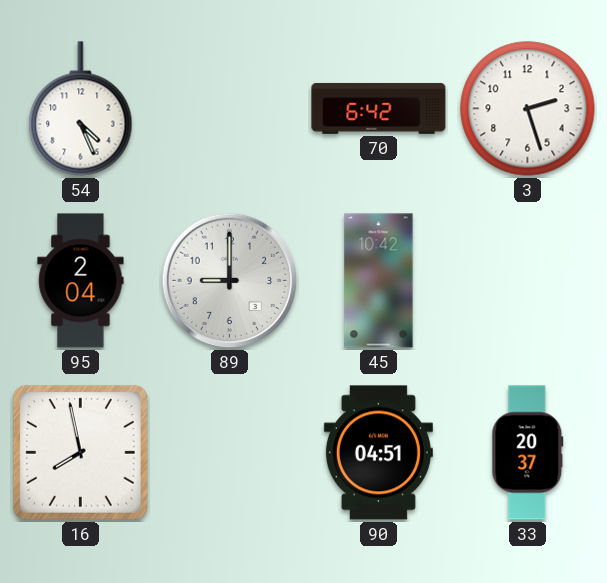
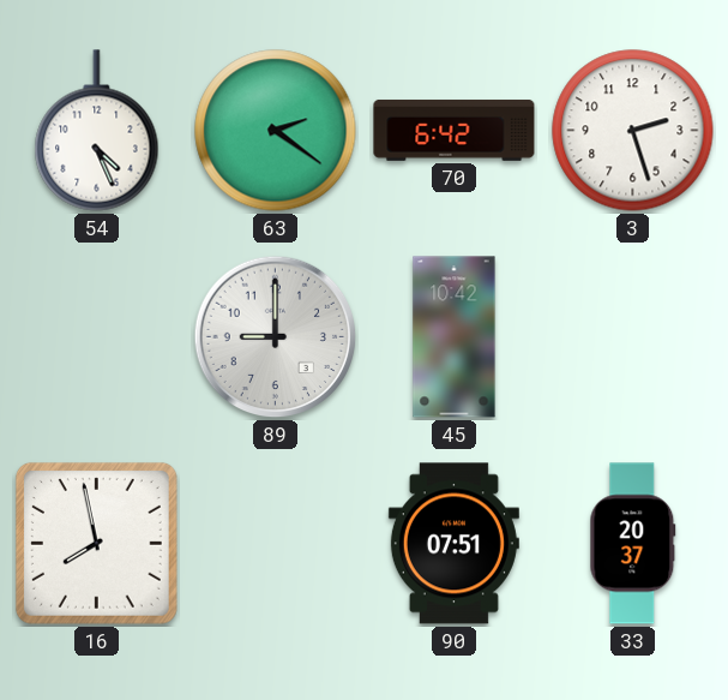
63: none -> 2:21 (276, 131)
95: 2:04 -> none (81, 281)
90: 04:51 -> 07:51 (453, 544)
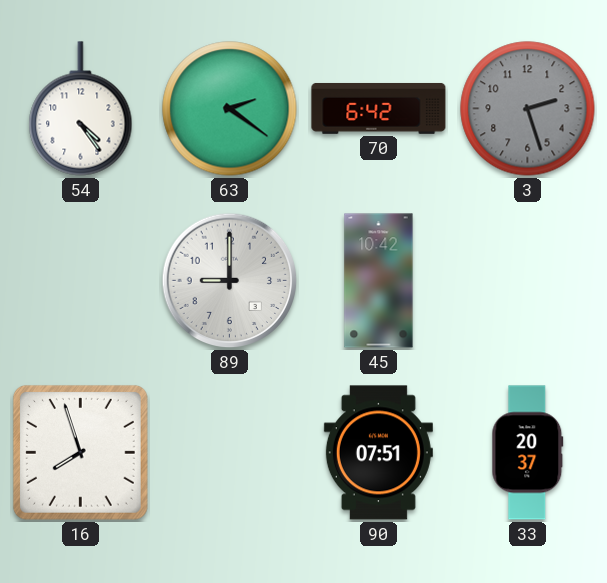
54: 4:26 -> 4:24 (81, 109)
3 dial: white -> grey (528, 109)
16: 7:58 -> 7:57 (80, 452)
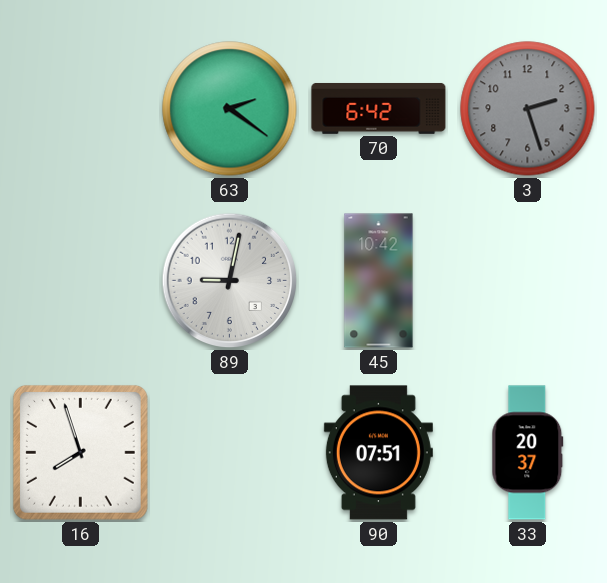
54: 4:24 -> none (81, 109)
89: 9:00 -> 9:02 (230, 281)
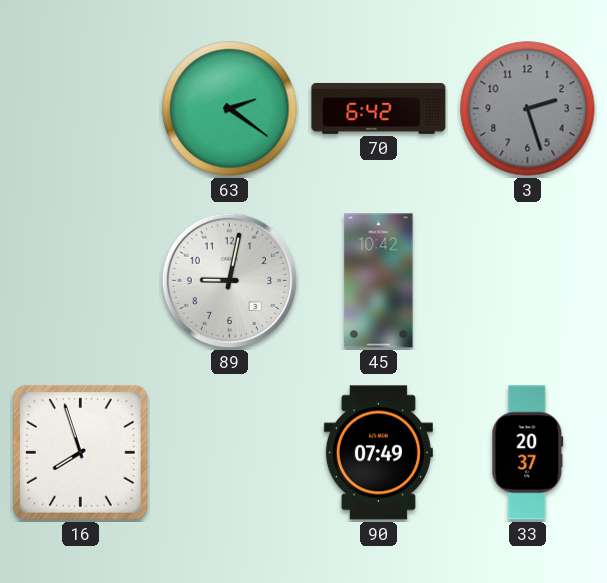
90: 07:51 -> 07:49 (378, 453)
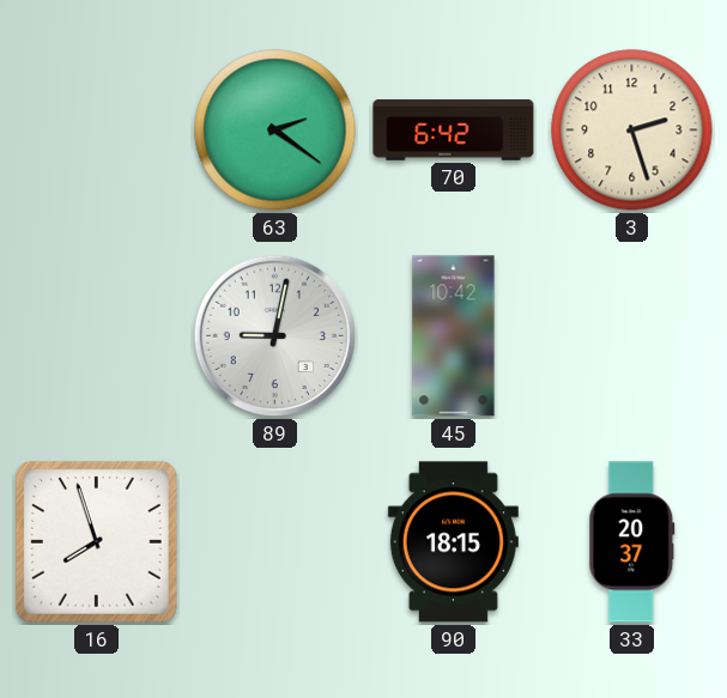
3 dial: grey -> cream (632, 131)
90: 07:49 -> 18:15 (453, 542)
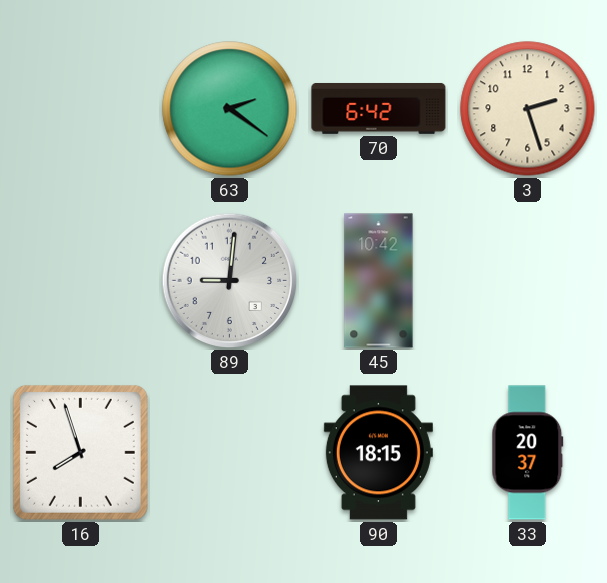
89: 9:02 -> 9:01 (230, 281)
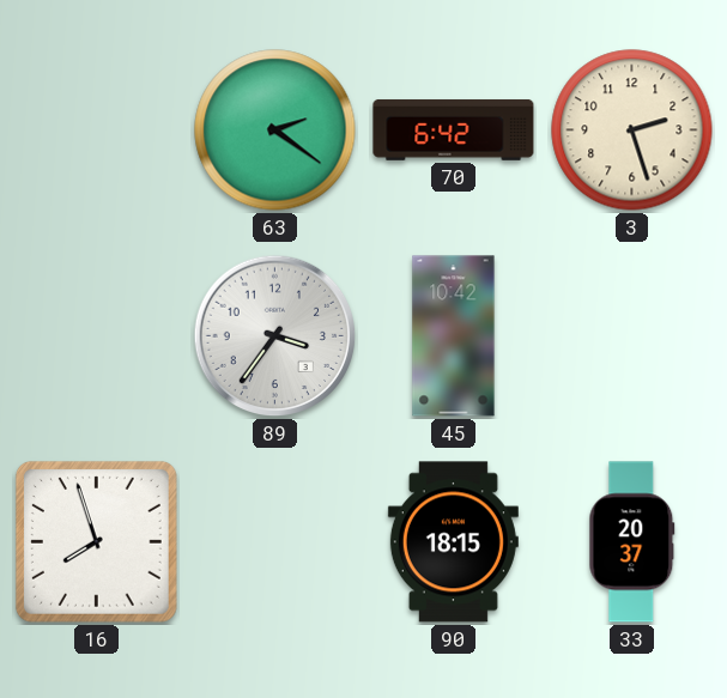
89: 9:01 -> 3:36 (275, 336)
